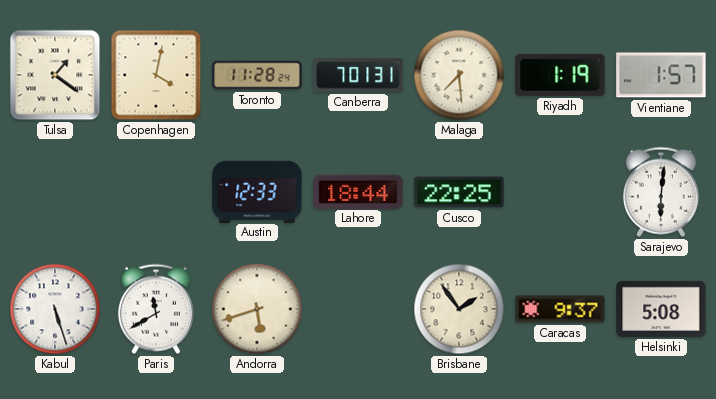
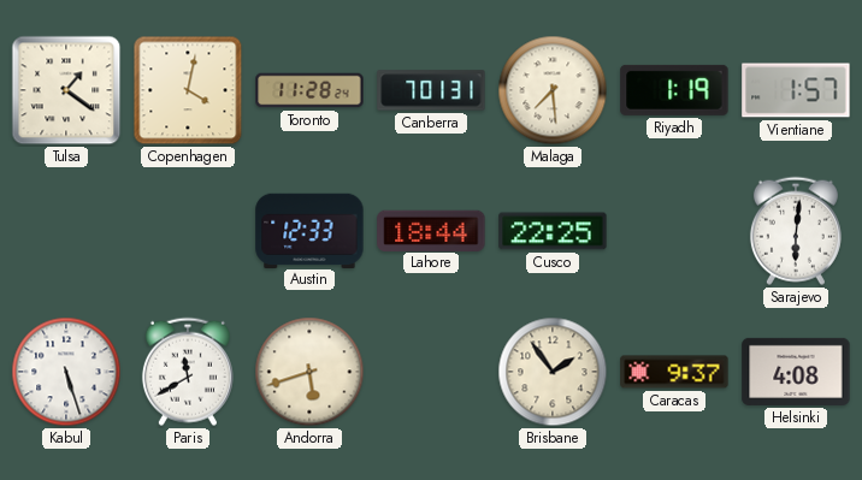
Helsinki: 5:08 -> 4:08 (796, 372)
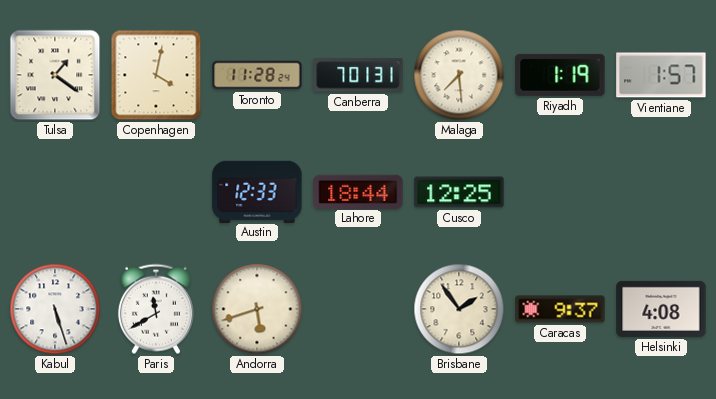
Cusco: 22:25 -> 12:25 (459, 192)
Sarajevo: 6:01 -> none (796, 231)
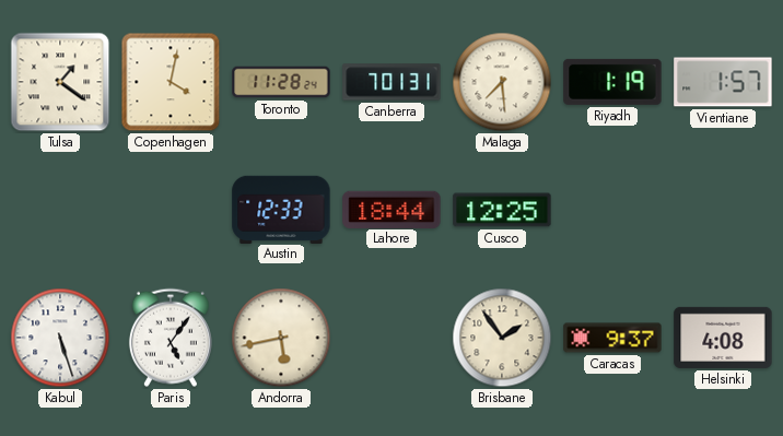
Paris: 11:40 -> 5:06 (171, 338)
Andorra: 5:42 -> 5:43 (281, 338)
